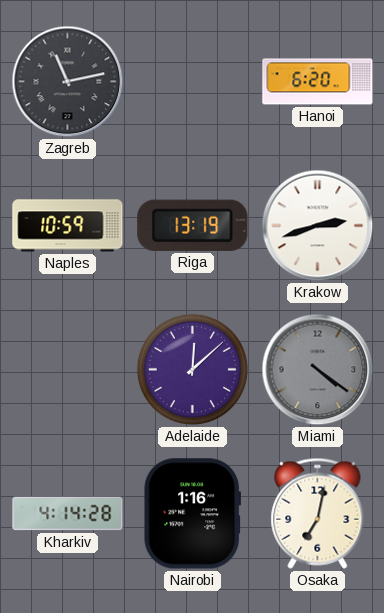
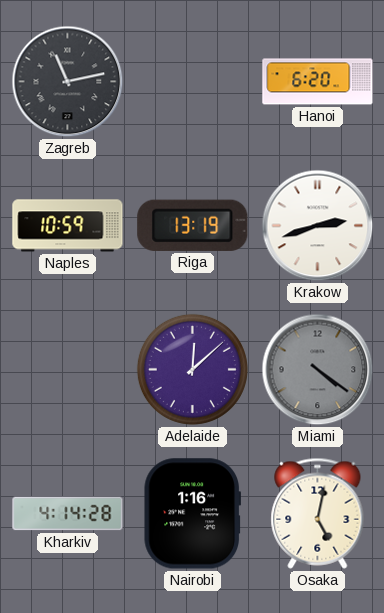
Osaka: 7:02 -> 5:02 (318, 513)
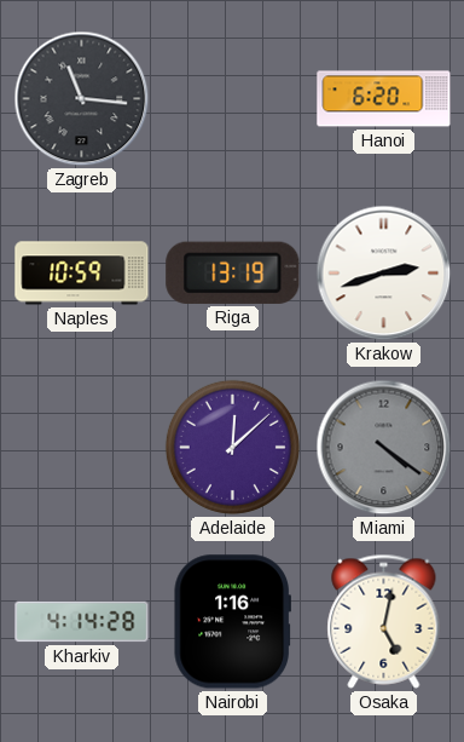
Zagreb: 11:13 -> 11:16 (82, 99)
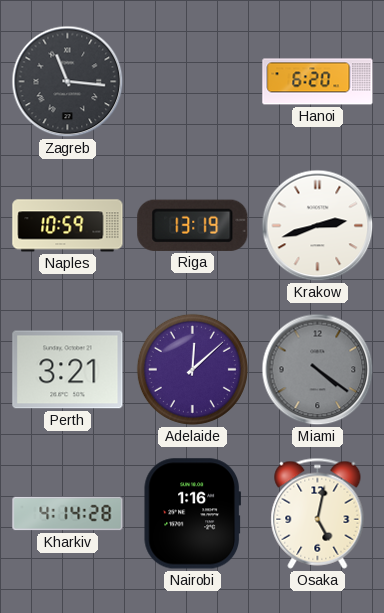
Perth: none -> 3:21 (68, 370)
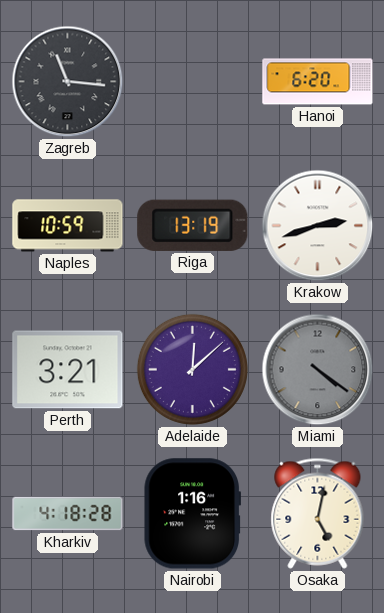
Kharkiv: 4:14 -> 4:18 (68, 514)
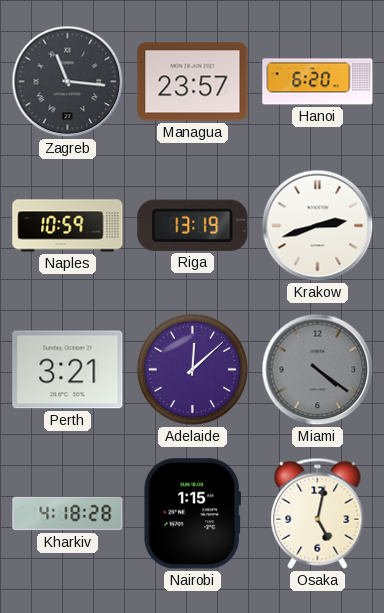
Managua: none -> 23:57 (193, 82)
Nairobi: 1:16 -> 1:15 (192, 514)
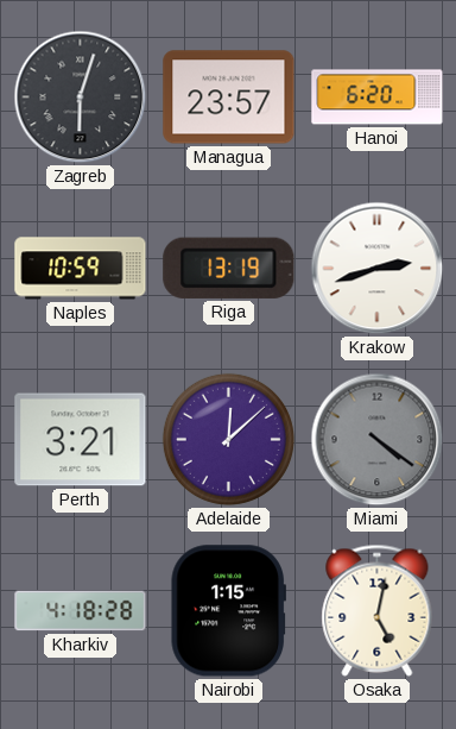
Zagreb: 11:16 -> 6:03 (81, 98)
